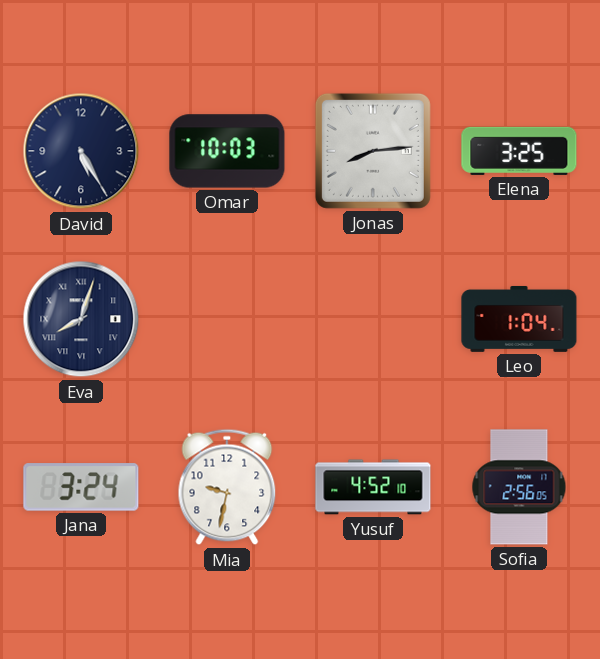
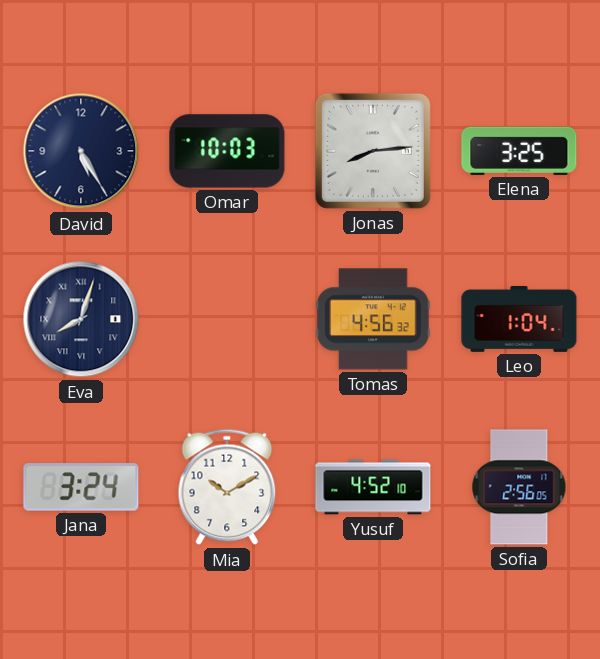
Tomas: none -> 4:56 (373, 319)
Mia: 9:32 -> 10:10 (227, 487)
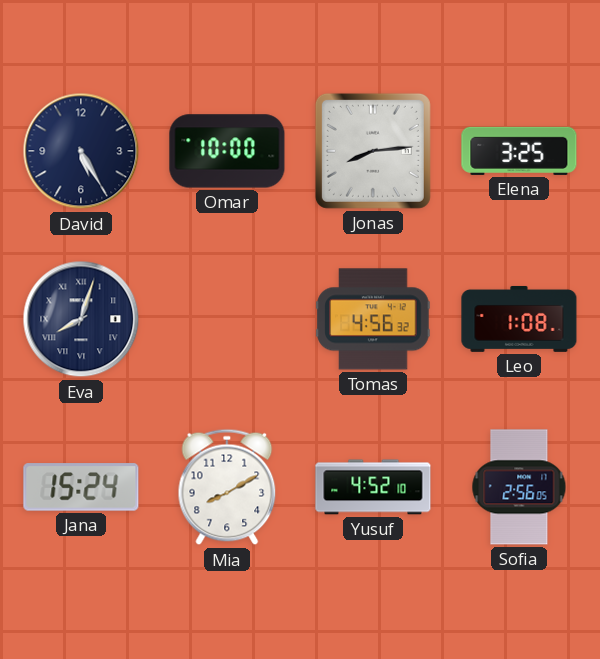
Omar: 10:03 -> 10:00 (227, 151)
Leo: 1:04 -> 1:08 (519, 319)
Jana: 3:24 -> 15:24 (81, 487)
Mia: 10:10 -> 8:10 (227, 487)
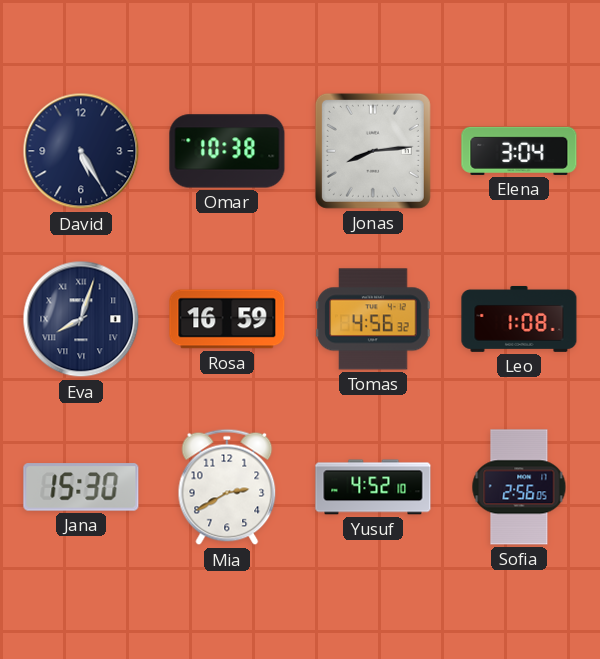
Omar: 10:00 -> 10:38 (227, 151)
Elena: 3:25 -> 3:04 (519, 151)
Rosa: none -> 16:59 (227, 319)
Jana: 15:24 -> 15:30 (81, 487)
Mia: 8:10 -> 2:40 (227, 487)
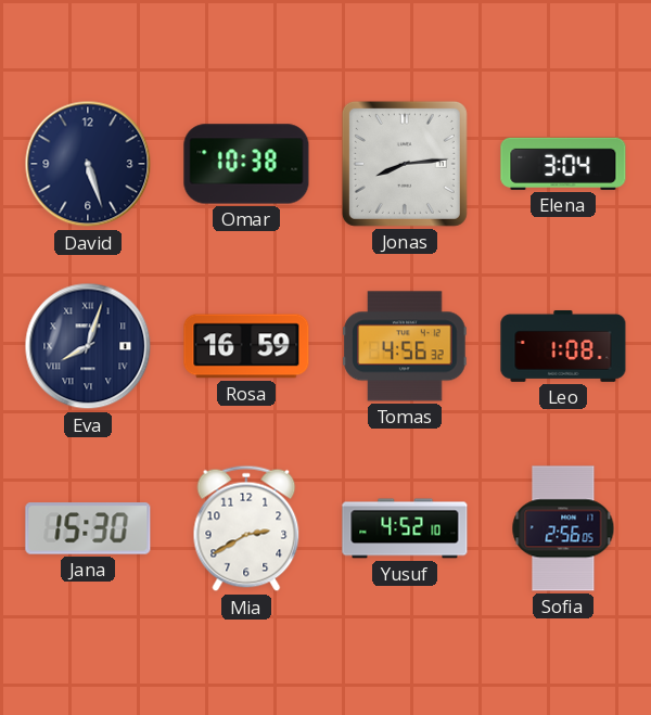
David: 5:25 -> 5:27 (88, 164)
